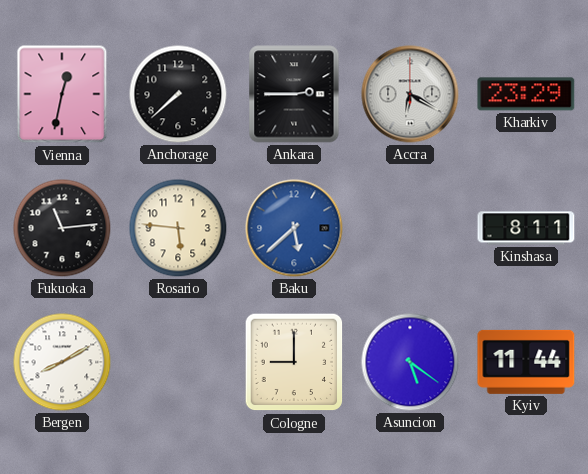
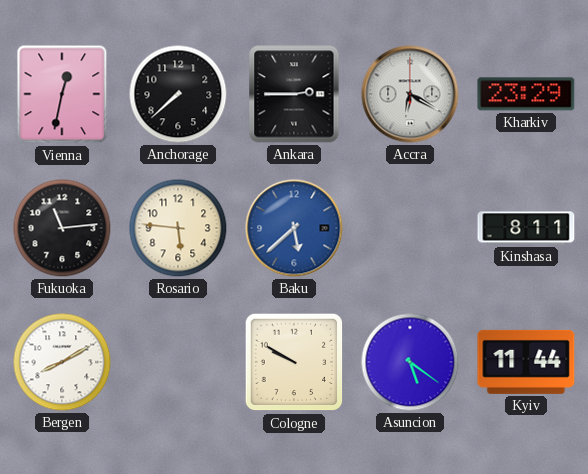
Cologne: 9:00 -> 9:50 (294, 362)
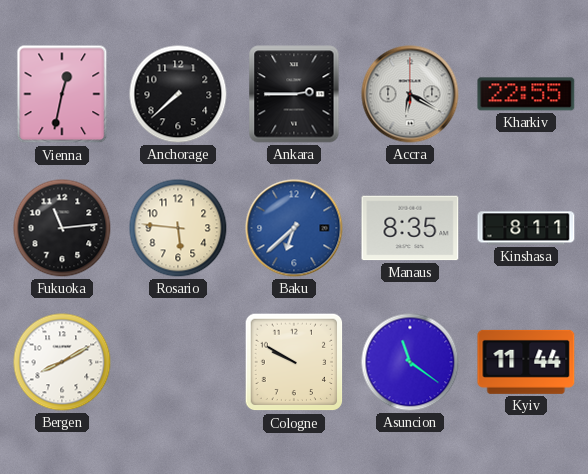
Kharkiv: 23:29 -> 22:55 (526, 94)
Baku: 5:38 -> 6:38 (294, 228)
Manaus: none -> 8:35 (410, 228)
Asuncion: 5:21 -> 11:21 (410, 362)
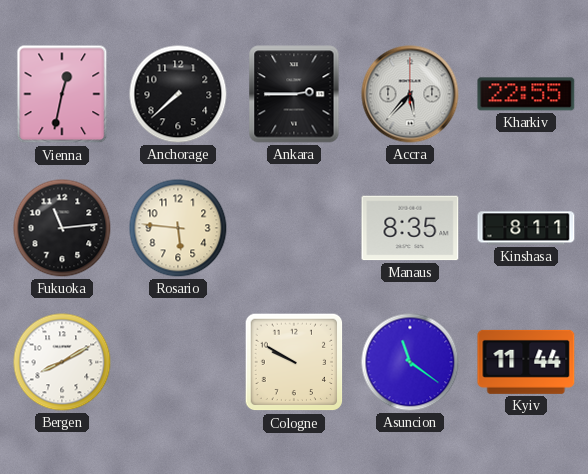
Accra: 6:20 -> 5:37 (410, 94)
Baku: 6:38 -> none (294, 228)
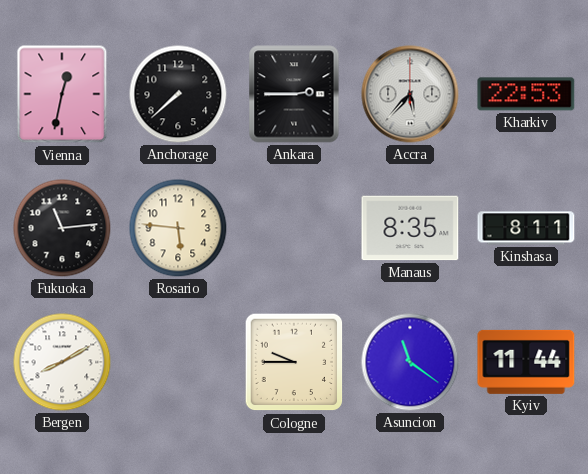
Kharkiv: 22:55 -> 22:53 (526, 94)
Cologne: 9:50 -> 9:45 (294, 362)
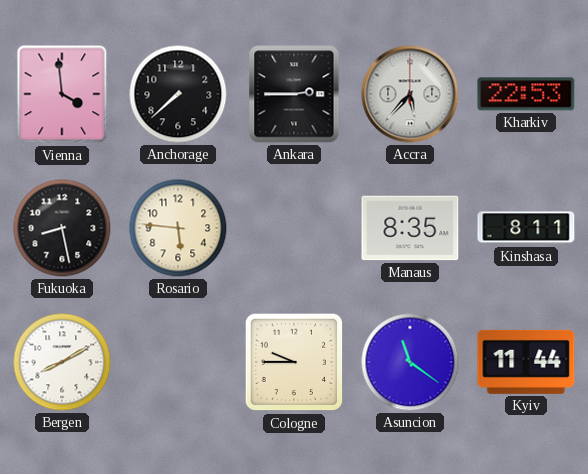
Vienna: 12:32 -> 3:59 (62, 94)
Fukuoka: 11:14 -> 8:28 (62, 228)
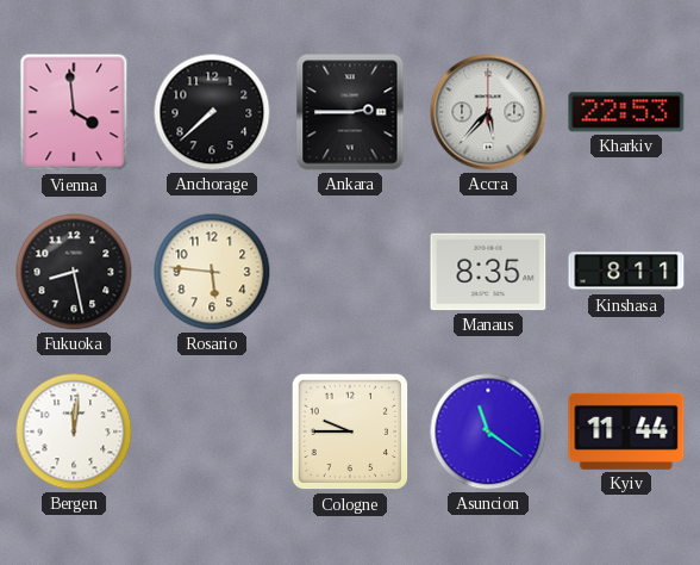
Bergen: 8:10 -> 12:01 (74, 431)
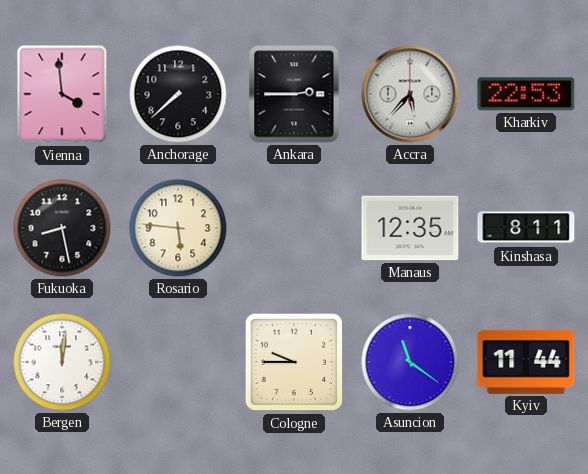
Manaus: 8:35 -> 12:35 (410, 228)
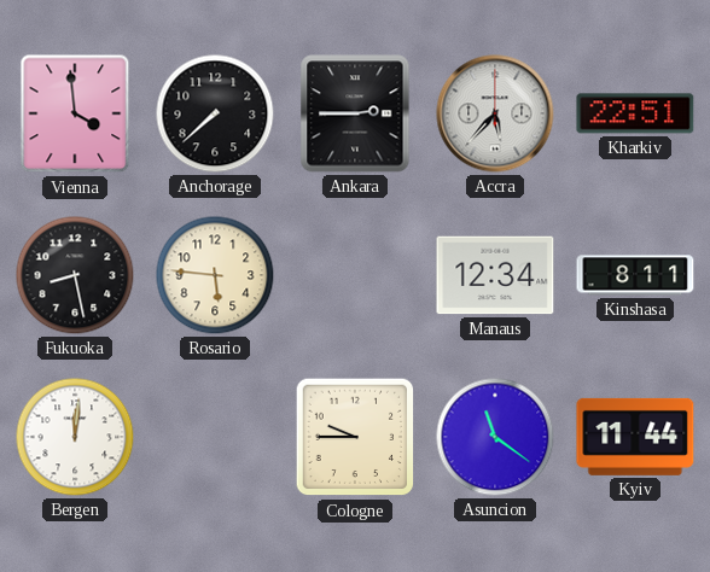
Kharkiv: 22:53 -> 22:51 (635, 113)
Manaus: 12:35 -> 12:34 (495, 275)
